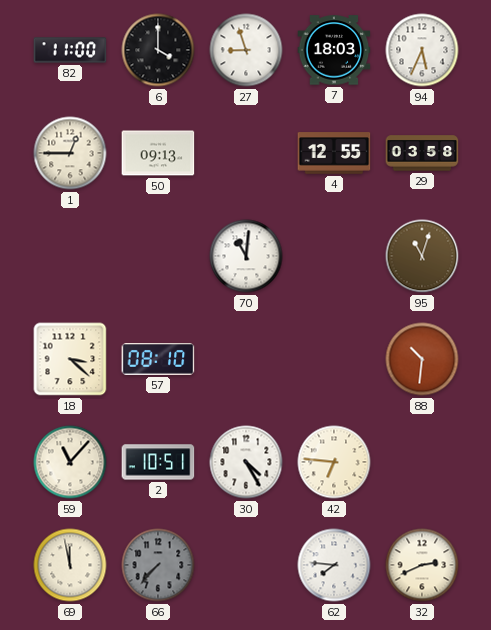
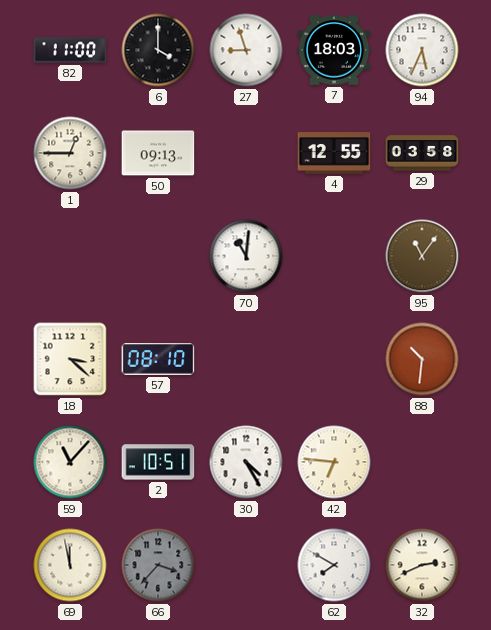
95: 11:03 -> 11:06 (422, 256)
66: 7:37 -> 3:37 (158, 565)
62: 7:46 -> 7:50 (334, 565)
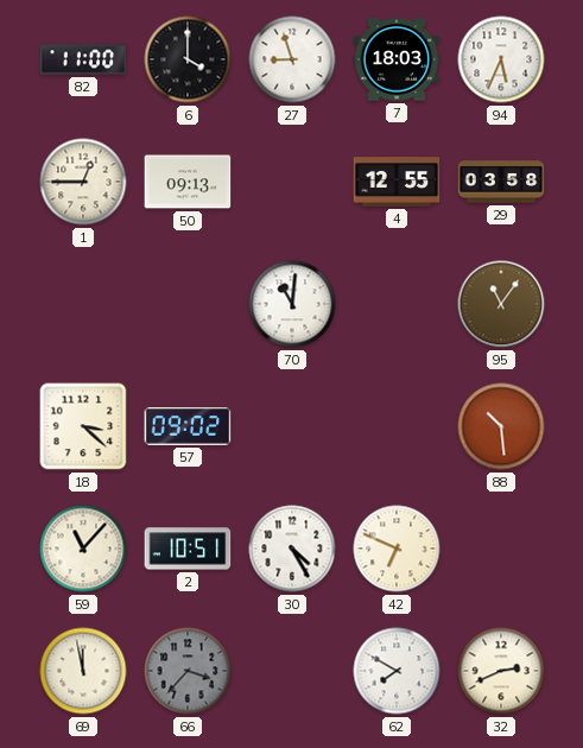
57: 08:10 -> 09:02 (188, 427)
88: 10:31 -> 10:29 (501, 426)
42: 6:46 -> 6:49 (397, 549)
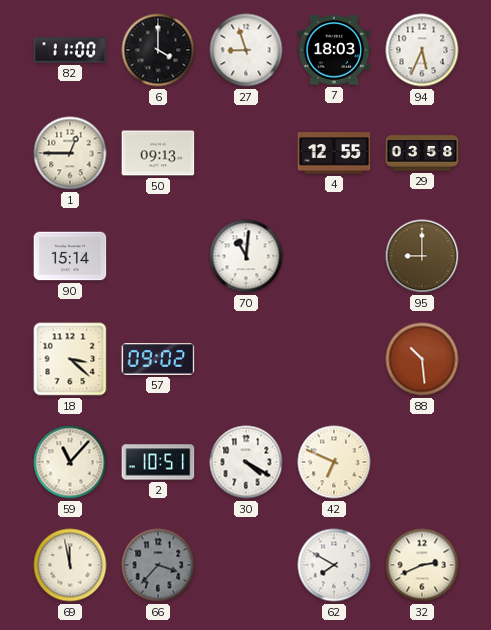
90: none -> 15:14 (70, 256)
95: 11:06 -> 9:00 (422, 256)
30: 4:25 -> 4:20 (246, 462)
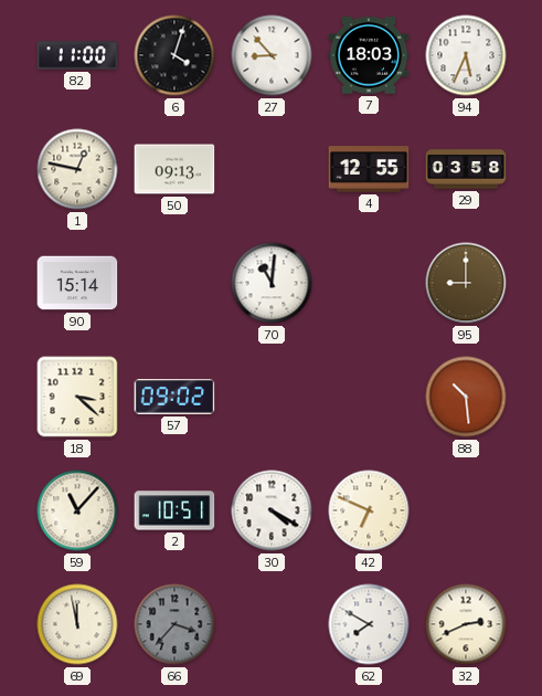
6: 4:00 -> 4:03 (174, 55)
27: 8:57 -> 8:53 (272, 55)
1: 12:45 -> 12:47 (77, 169)
